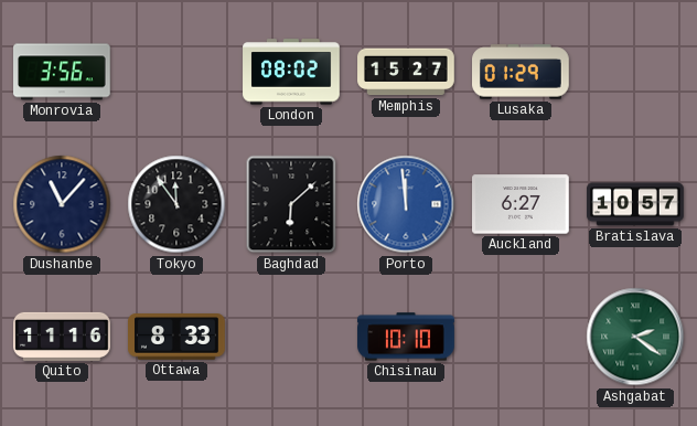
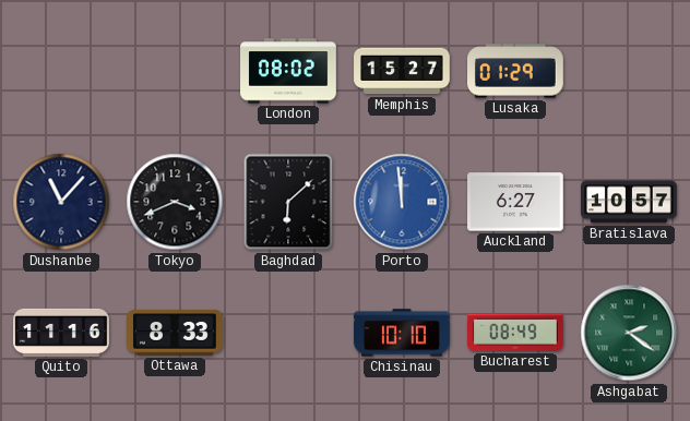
Monrovia: 3:56 -> none (63, 72)
Tokyo: 11:54 -> 3:41 (175, 202)
Bucharest: none -> 08:49 (516, 333)
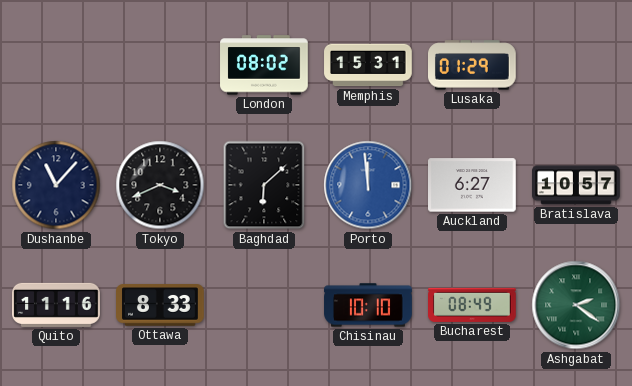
Memphis: 15:27 -> 15:31 (368, 65)
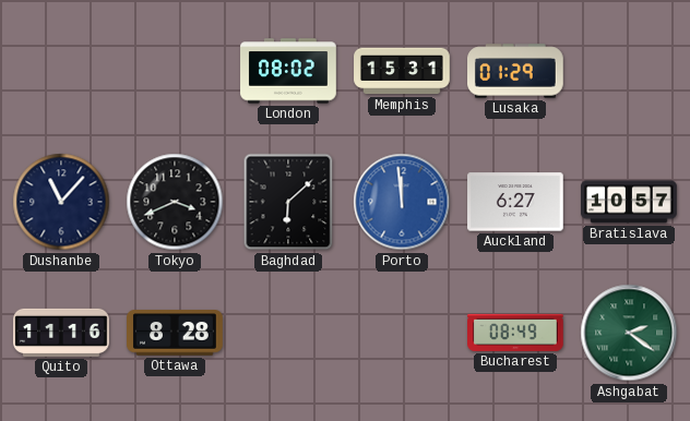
Ottawa: 8:33 -> 8:28 (176, 333)
Chisinau: 10:10 -> none (368, 305)
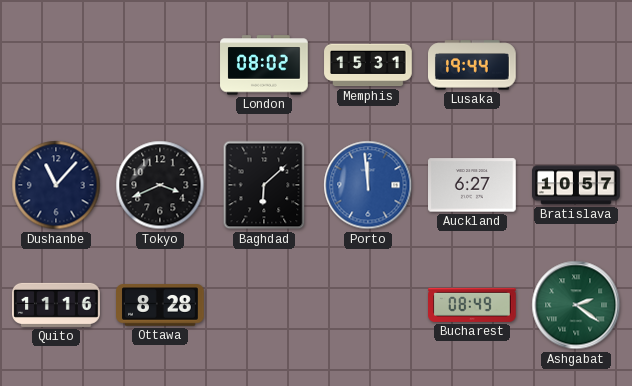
Lusaka: 01:29 -> 19:44 (473, 65)
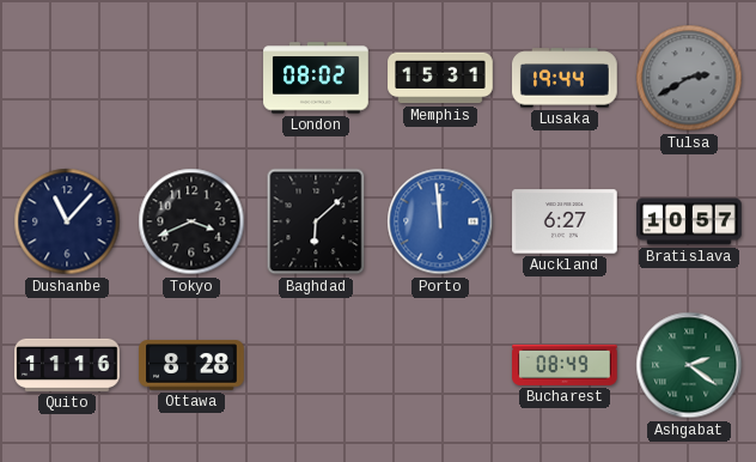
Tulsa: none -> 2:40 (689, 78)
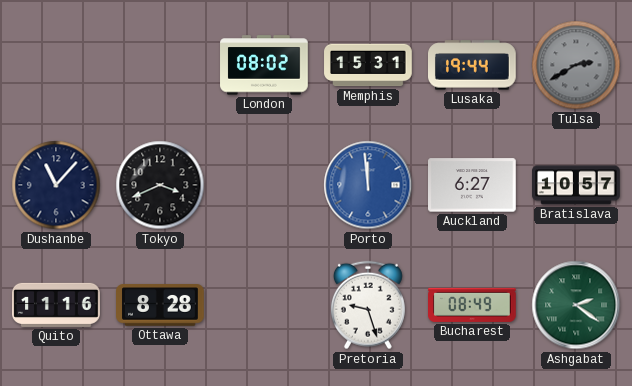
Baghdad: 6:08 -> none (316, 221)
Pretoria: none -> 9:27 (368, 305)
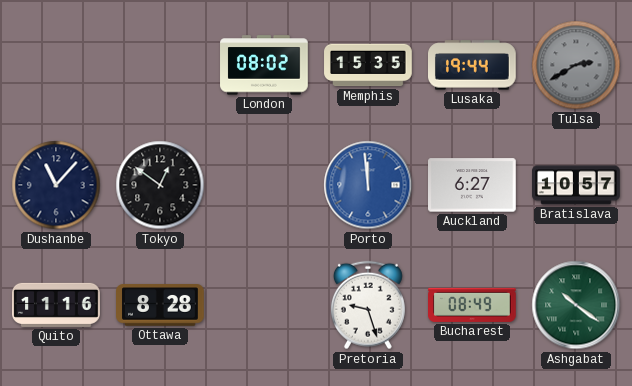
Memphis: 15:31 -> 15:35 (368, 65)
Tokyo: 3:41 -> 12:51 (160, 185)
Ashgabat: 2:21 -> 10:21 (576, 305)
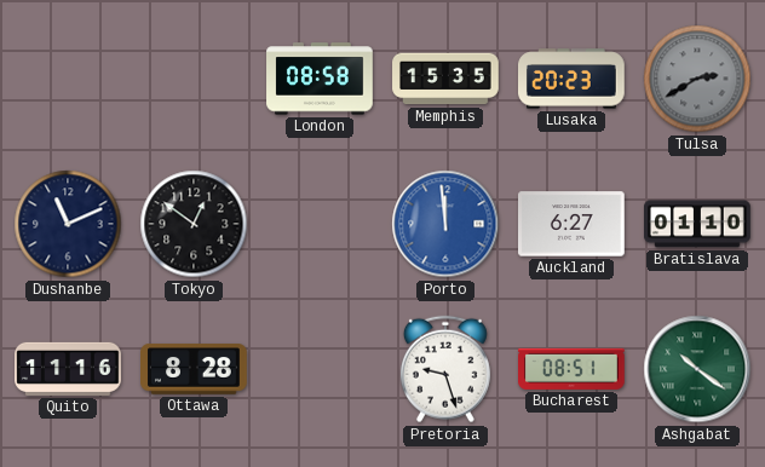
London: 08:02 -> 08:58 (320, 79)
Lusaka: 19:44 -> 20:23 (573, 79)
Dushanbe: 11:07 -> 11:11 (68, 224)
Bratislava: 10:57 -> 01:10 (697, 224)
Bucharest: 08:49 -> 08:51 (573, 369)
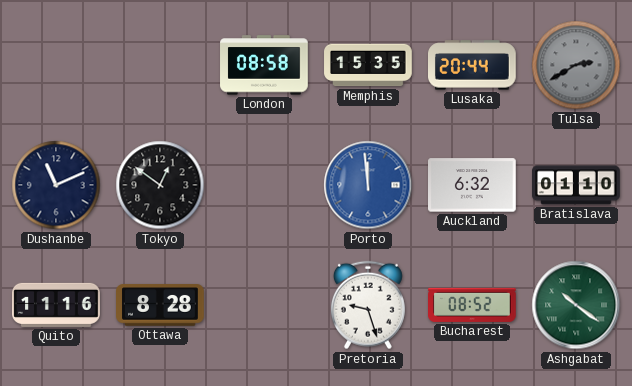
Lusaka: 20:23 -> 20:44 (473, 65)
Auckland: 6:27 -> 6:32 (473, 185)
Bucharest: 08:51 -> 08:52 (473, 305)
